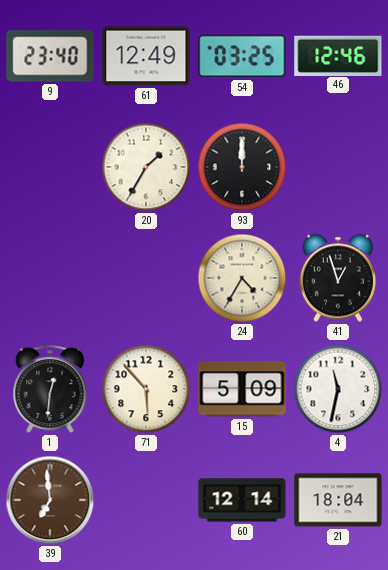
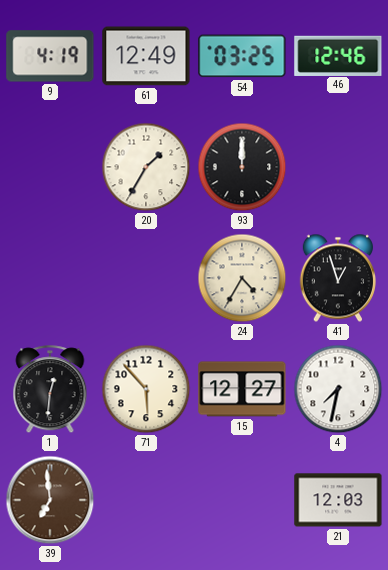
9: 23:40 -> 4:19 (50, 56)
15: 5:09 -> 12:27 (242, 389)
4: 11:32 -> 7:32 (338, 389)
60: 12:14 -> none (242, 500)
21: 18:04 -> 12:03 (338, 500)
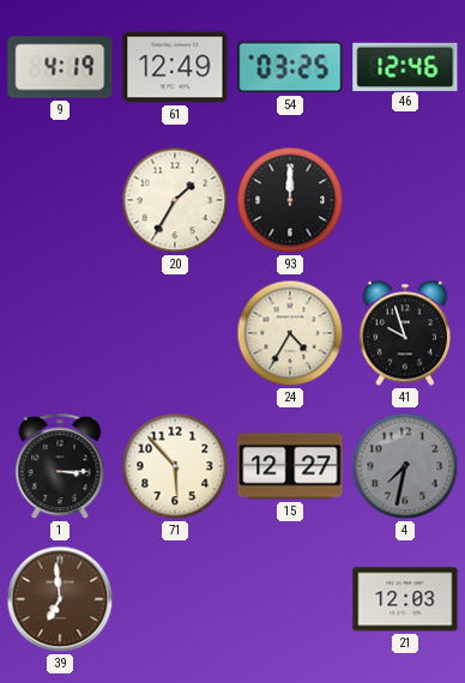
41: 12:57 -> 9:57 (405, 333)
1: 12:31 -> 3:15 (60, 467)
4 dial: white -> grey (405, 466)
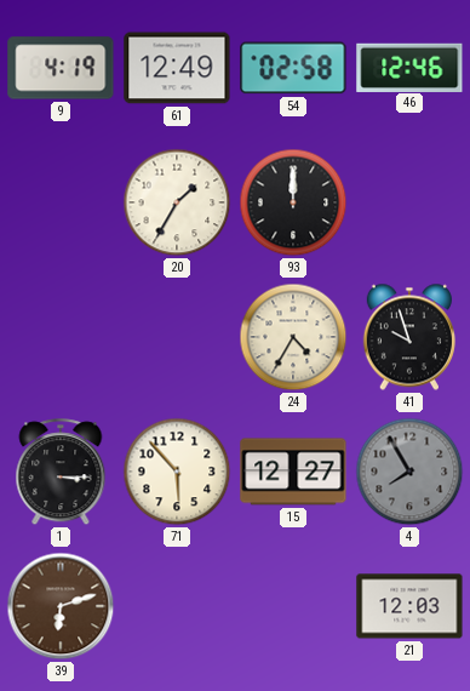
54: 03:25 -> 02:58 (293, 68)
4: 7:32 -> 7:55 (409, 472)
39: 6:59 -> 6:12 (61, 606)
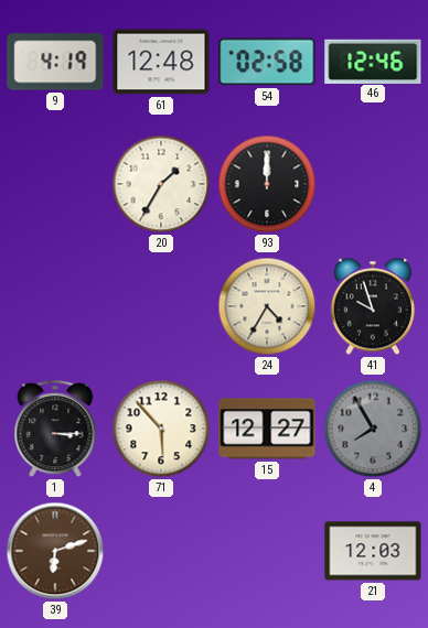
61: 12:49 -> 12:48 (161, 62)
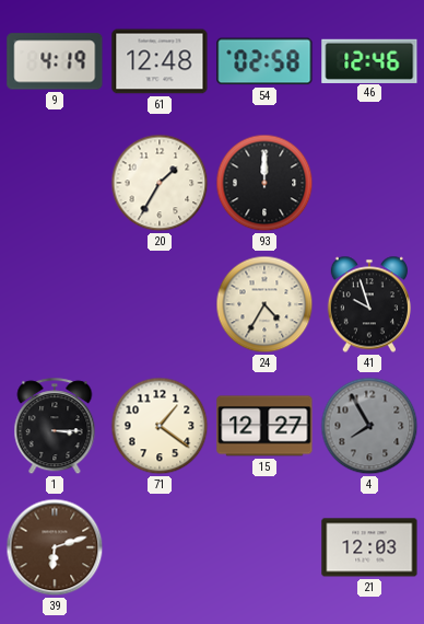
71: 5:53 -> 1:21 (160, 426)
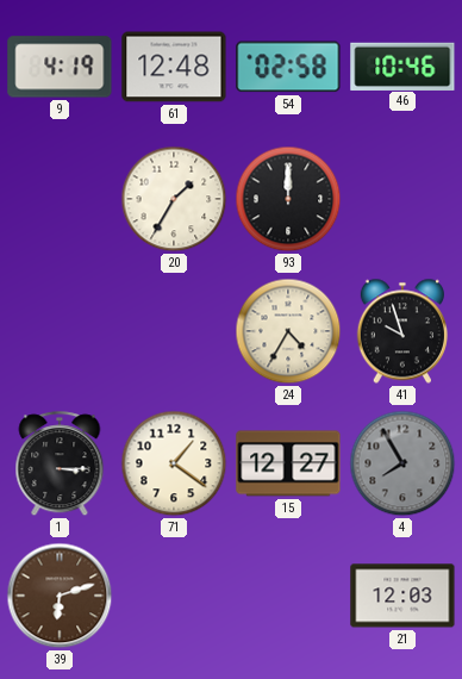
46: 12:46 -> 10:46 (402, 66)
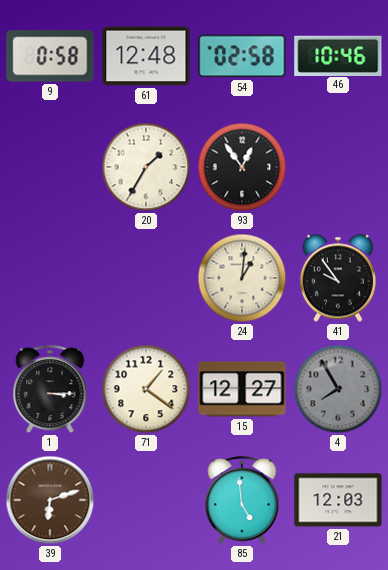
9: 4:19 -> 0:58 (50, 56)
93: 12:00 -> 12:54 (242, 167)
24: 4:35 -> 1:01 (242, 278)
41: 9:57 -> 9:54 (338, 278)
85: none -> 4:59 (242, 501)
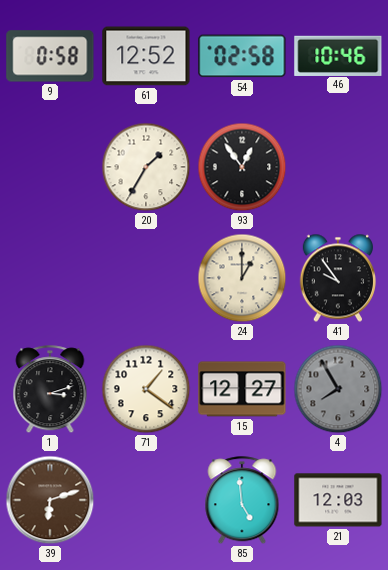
61: 12:48 -> 12:52 (146, 56)
24: 1:01 -> 1:00 (242, 278)
1: 3:15 -> 3:12 (50, 390)
